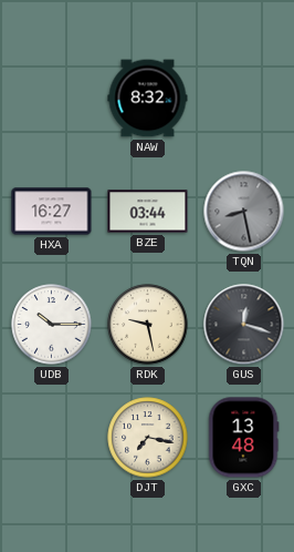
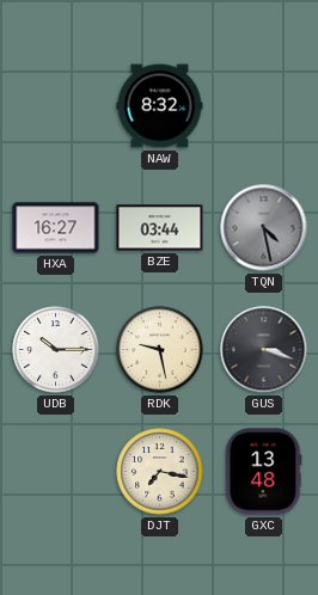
TQN: 8:28 -> 4:28 (264, 228)
GUS: 12:18 -> 3:18 (264, 350)
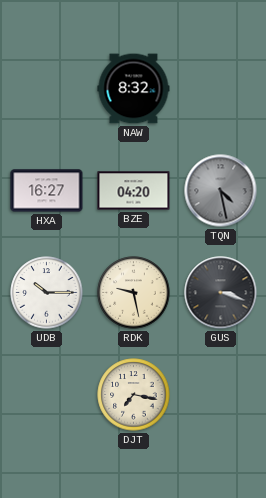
BZE: 03:44 -> 04:20 (134, 191)
GXC: 13:48 -> none (264, 472)
